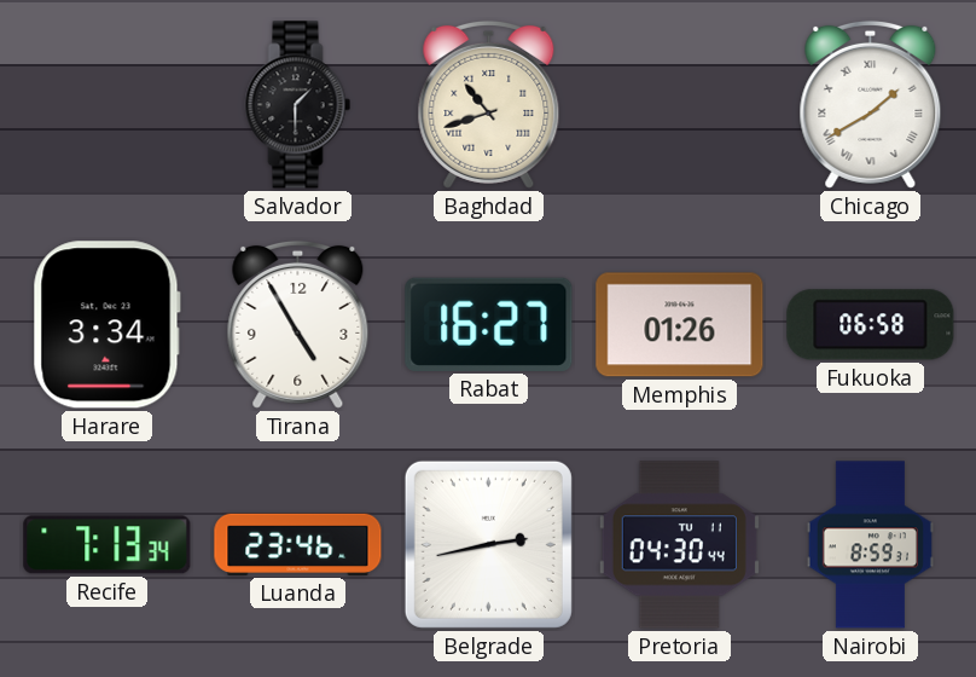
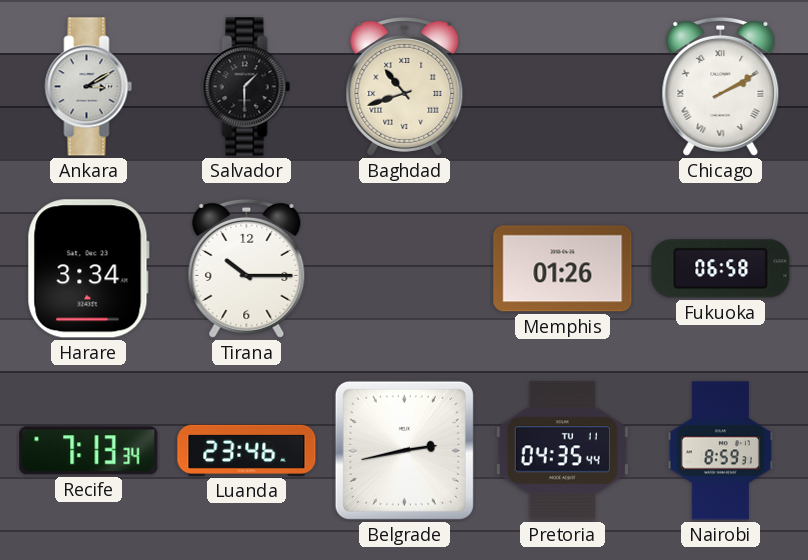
Ankara: none -> 3:10 (89, 87)
Chicago: 1:40 -> 2:10 (721, 86)
Tirana: 4:55 -> 10:15 (247, 268)
Rabat: 16:27 -> none (489, 324)
Pretoria: 04:30 -> 04:35 (562, 451)
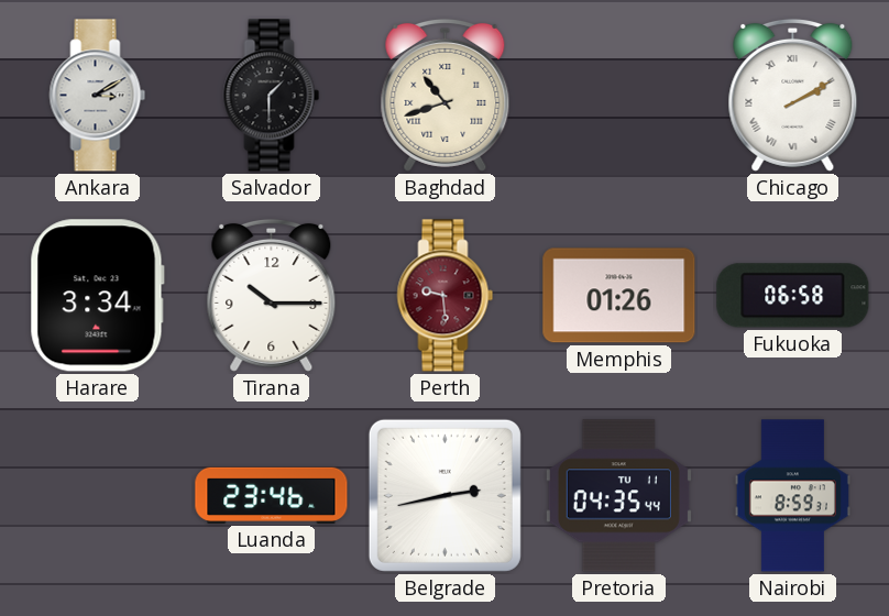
Perth: none -> 9:29 (446, 296)
Recife: 7:13 -> none (89, 451)
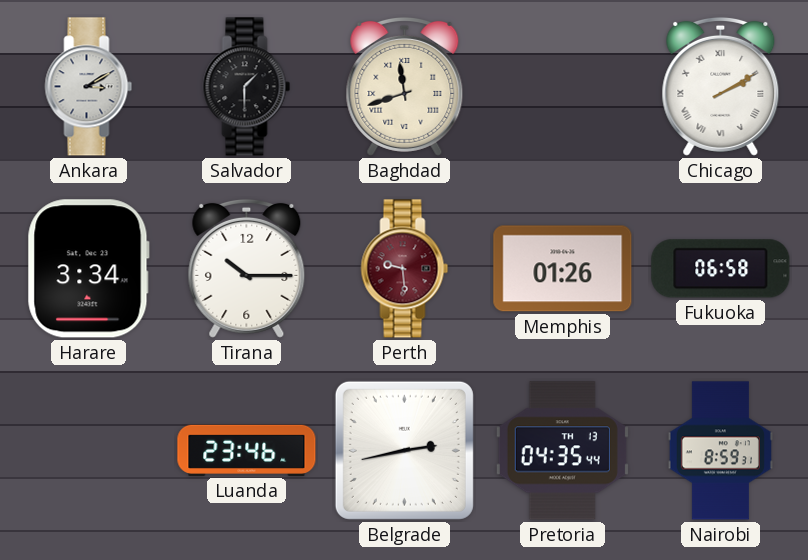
Baghdad: 10:42 -> 11:42 (405, 86)
Pretoria date: TU 11 -> TH 13 (562, 451)
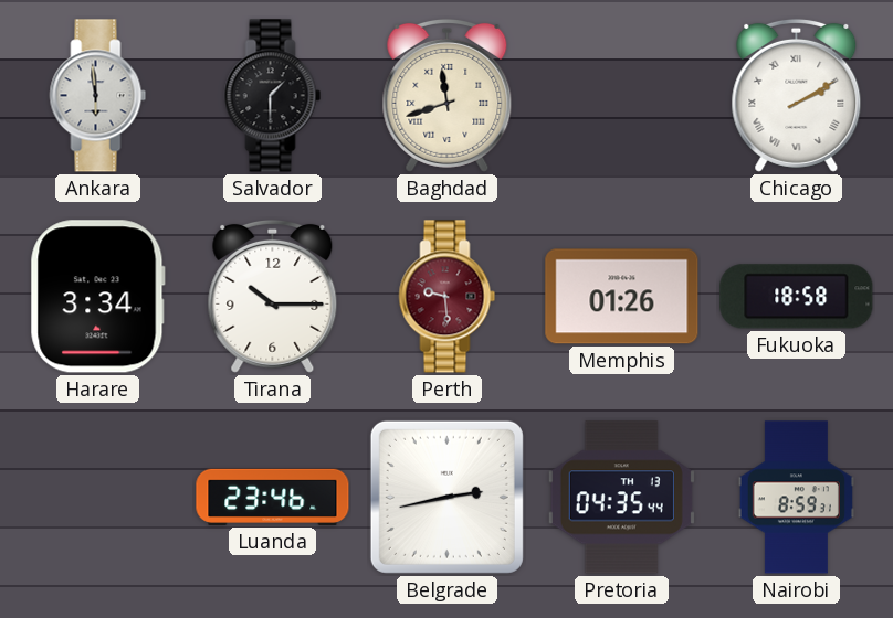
Ankara: 3:10 -> 5:59 (98, 96)
Fukuoka: 06:58 -> 18:58 (797, 297)
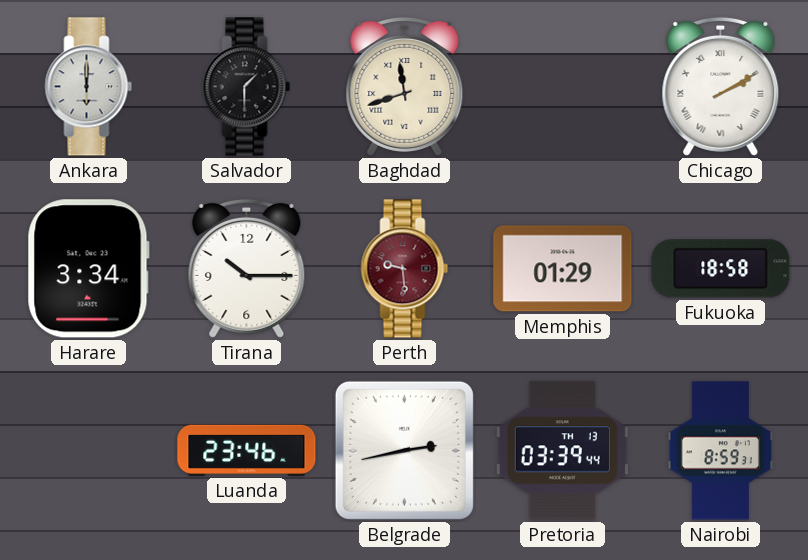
Ankara: 5:59 -> 6:00 (89, 87)
Memphis: 01:26 -> 01:29 (563, 269)
Pretoria: 04:35 -> 03:39 (562, 451)
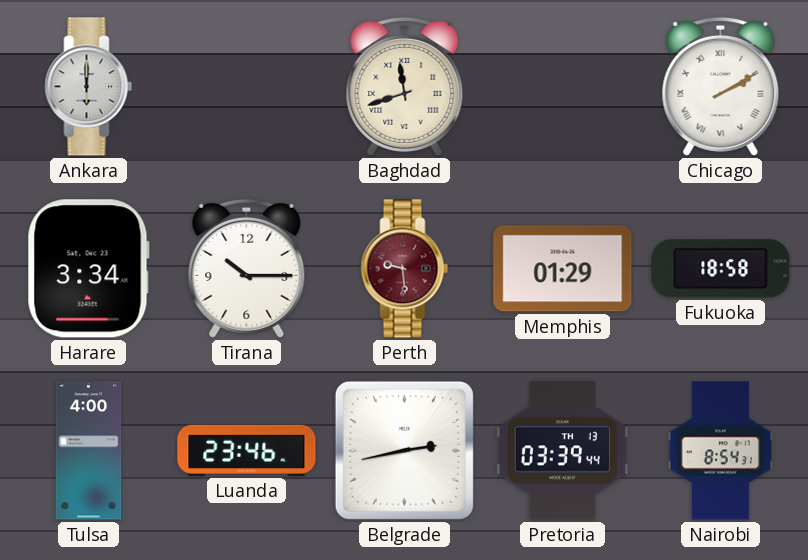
Salvador: 1:30 -> none (247, 87)
Tulsa: none -> 4:00 (89, 451)
Nairobi: 8:59 -> 8:54 (720, 451)
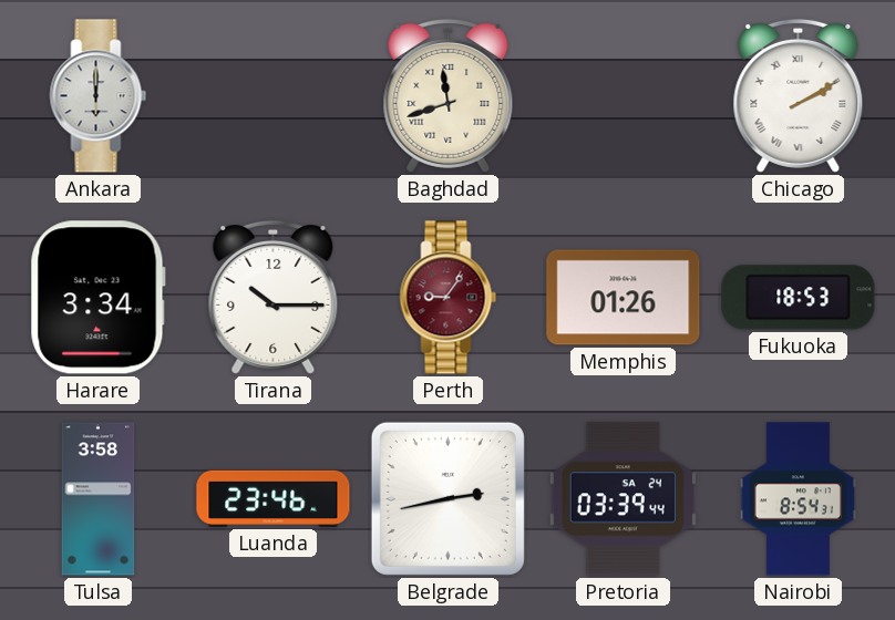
Perth: 9:29 -> 9:06 (449, 298)
Memphis: 01:29 -> 01:26 (624, 298)
Fukuoka: 18:58 -> 18:53 (799, 298)
Tulsa: 4:00 -> 3:58 (99, 499)
Pretoria date: TH 13 -> SA 24 (623, 499)
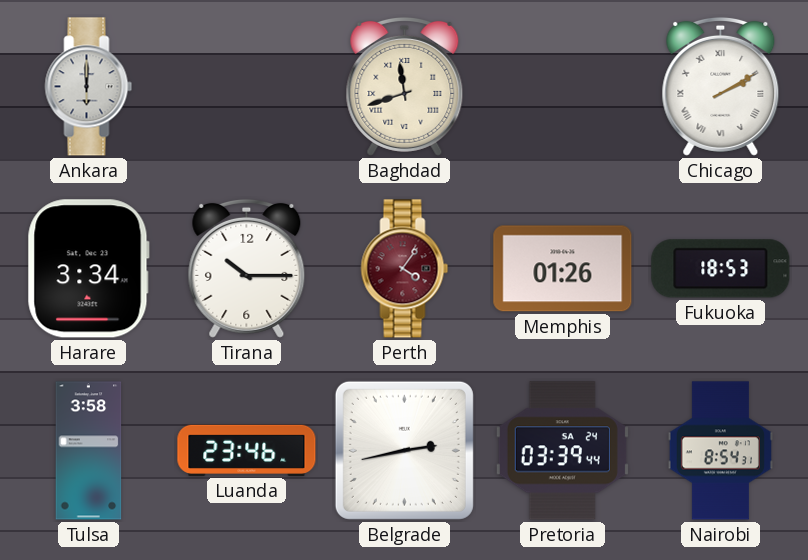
Perth: 9:06 -> 4:06 (405, 269)
